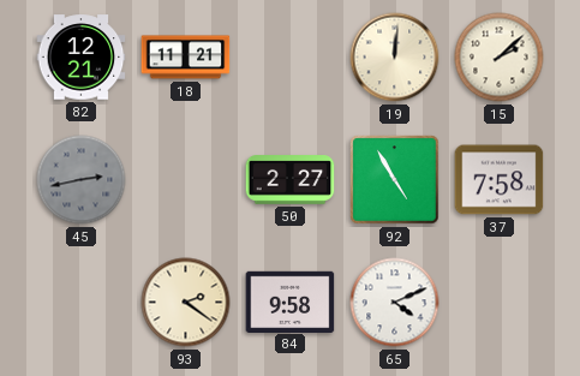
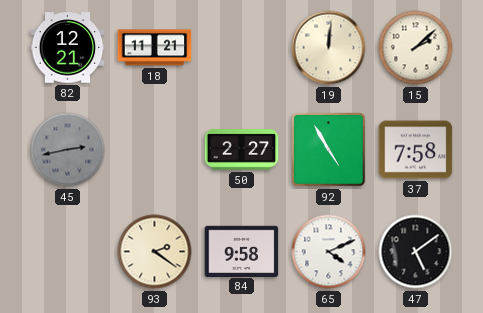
47: none -> 5:09 (416, 252)
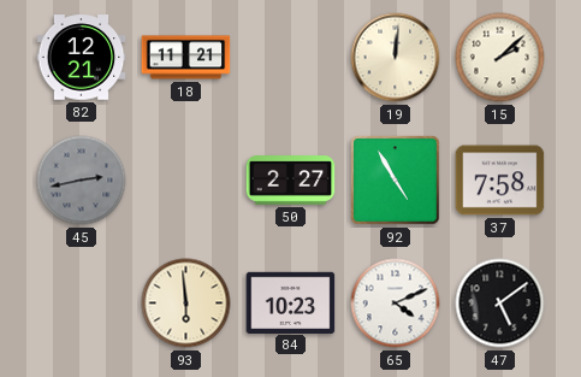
93: 2:21 -> 5:59 (186, 304)
84: 9:58 -> 10:23 (291, 302)
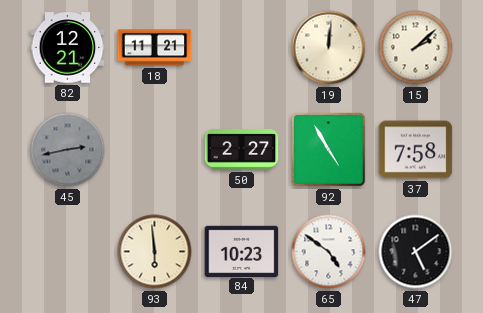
65: 4:11 -> 4:51 (329, 252)
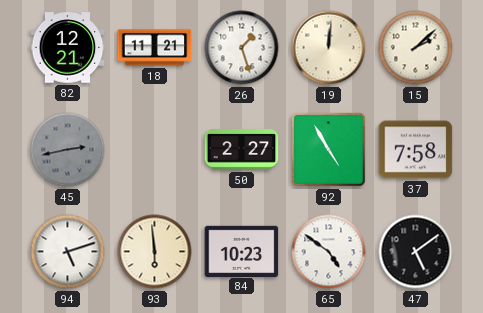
26: none -> 1:27 (242, 48)
94: none -> 5:12 (68, 252)
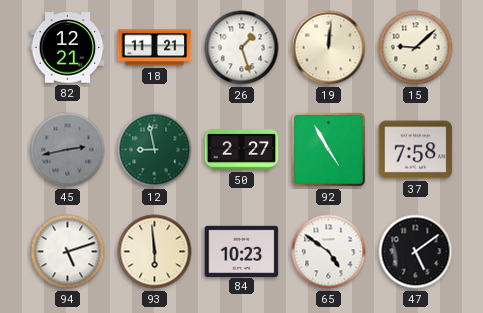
15: 2:08 -> 9:08 (416, 48)
12: none -> 8:58 (155, 150)
